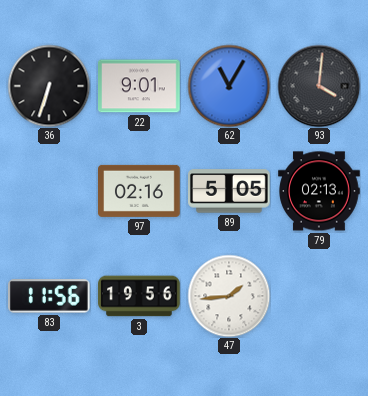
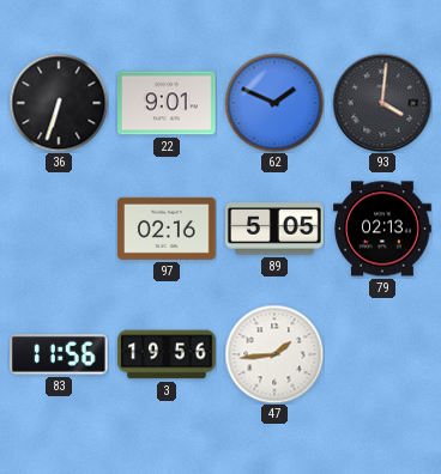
62: 11:05 -> 1:49 (274, 103)
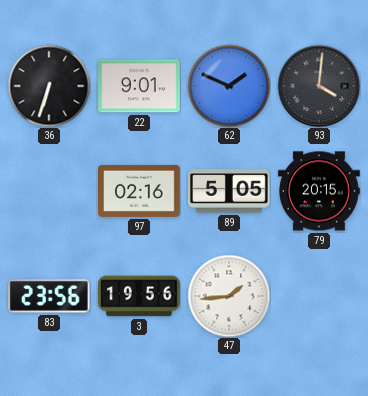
79: 02:13 -> 20:15 (319, 191)
83: 11:56 -> 23:56 (49, 296)
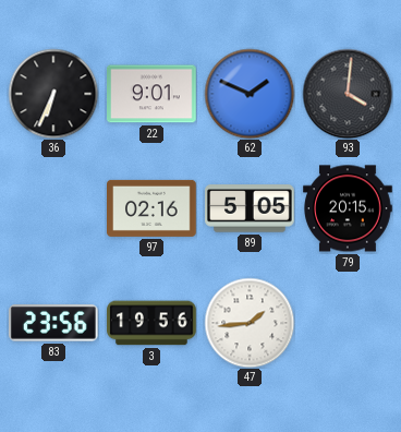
36: 6:33 -> 6:34 (53, 94)
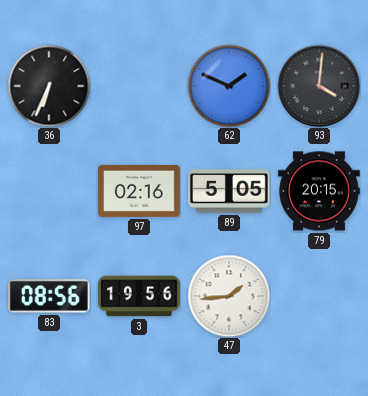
22: 9:01 -> none (153, 94)
83: 23:56 -> 08:56 (49, 296)
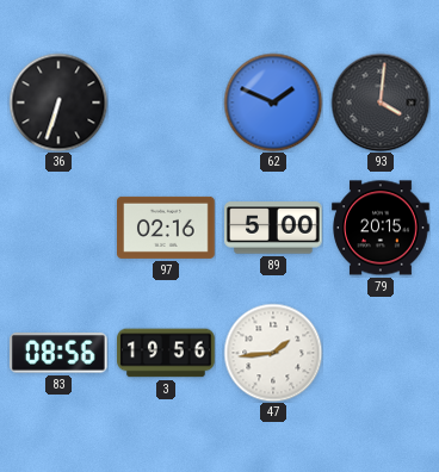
36: 6:34 -> 6:33 (58, 103)
89: 5:05 -> 5:00 (273, 228)
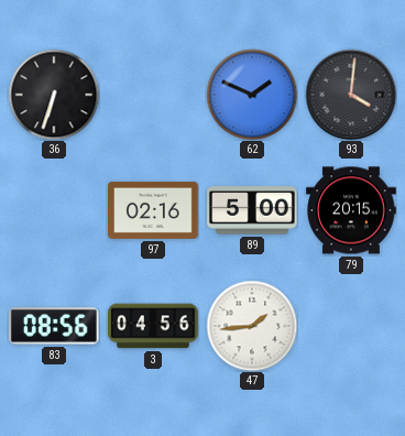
3: 19:56 -> 04:56 (153, 326)
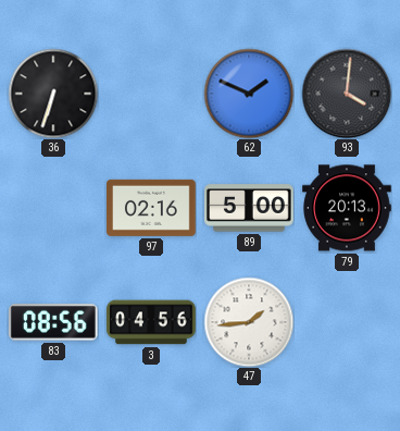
79: 20:15 -> 20:13 (347, 208)
